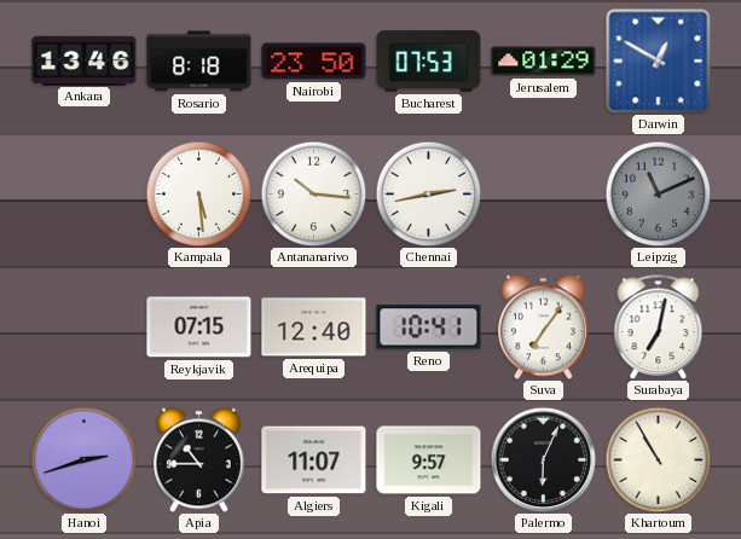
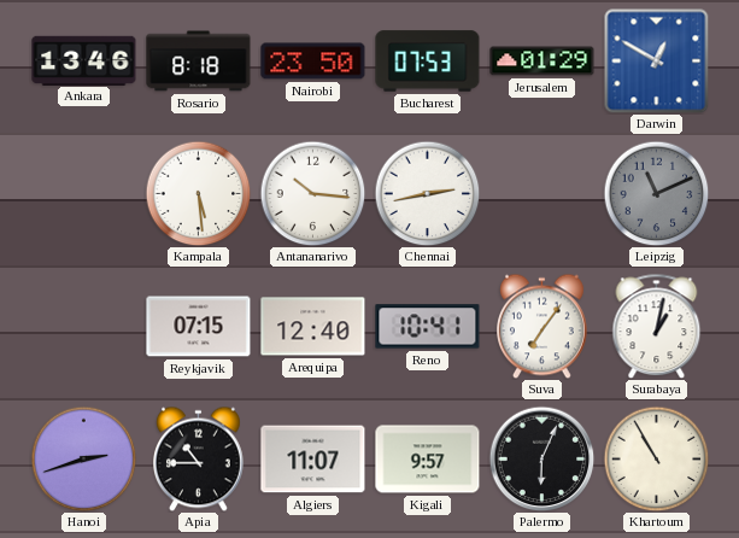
Surabaya: 7:02 -> 1:02 (657, 326)
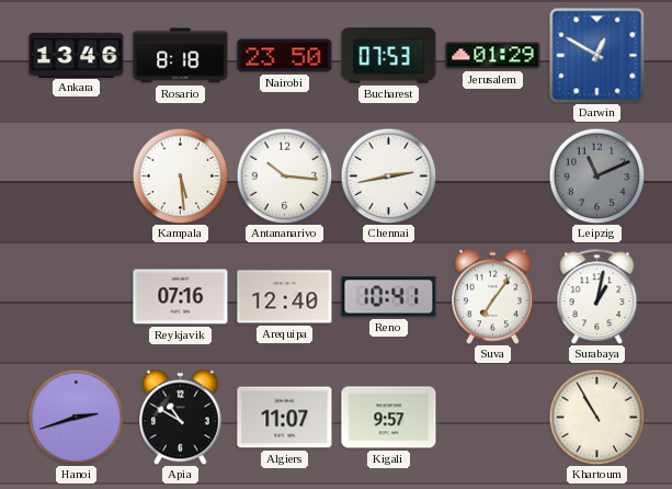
Reykjavik: 07:15 -> 07:16 (181, 297)
Apia: 10:45 -> 10:50 (181, 417)
Palermo: 6:04 -> none (541, 458)
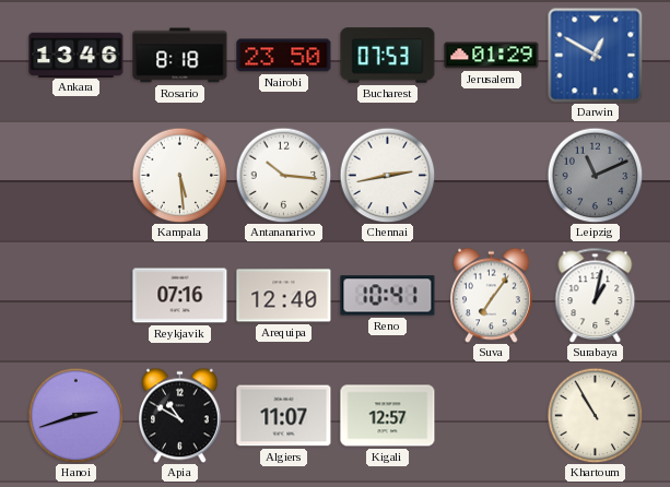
Kigali: 9:57 -> 12:57 (388, 416)
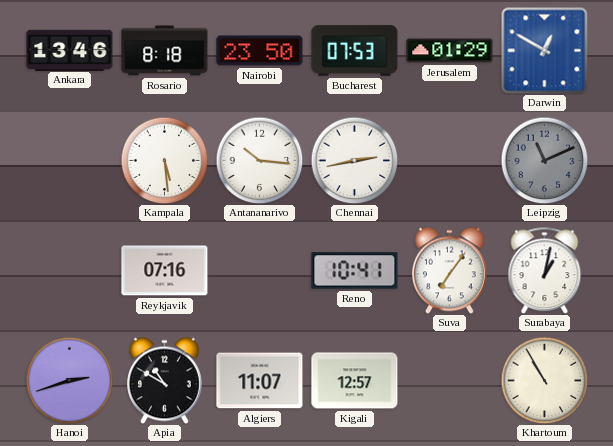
Arequipa: 12:40 -> none (284, 296)
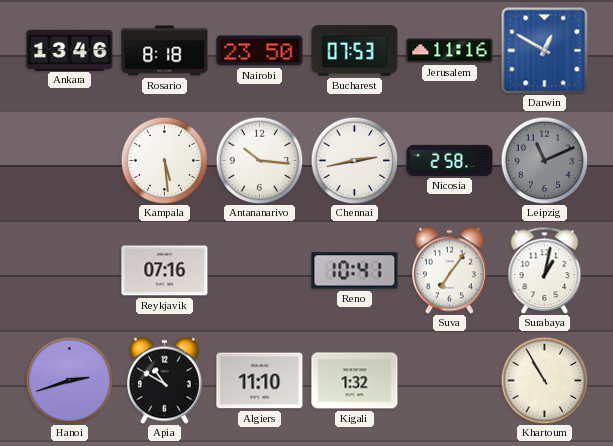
Jerusalem: 01:29 -> 11:16 (450, 51)
Nicosia: none -> 2:58 (450, 160)
Algiers: 11:07 -> 11:10 (260, 381)
Kigali: 12:57 -> 1:32 (355, 381)
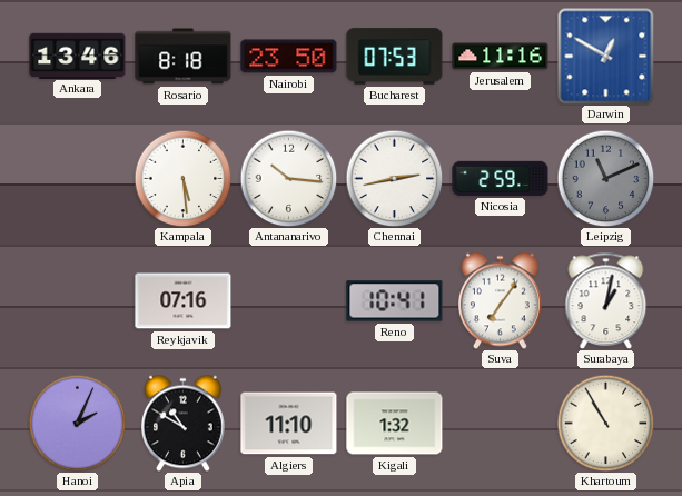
Nicosia: 2:58 -> 2:59 (501, 178)
Hanoi: 2:42 -> 2:04 (77, 423)
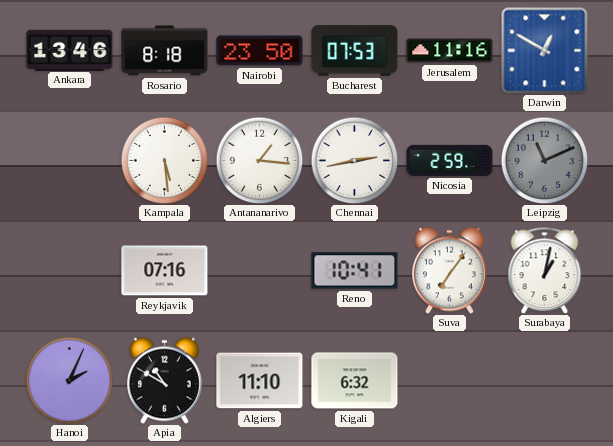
Antananarivo: 10:16 -> 1:16 (259, 160)
Kigali: 1:32 -> 6:32 (355, 381)
Khartoum: 10:55 -> none (605, 423)
